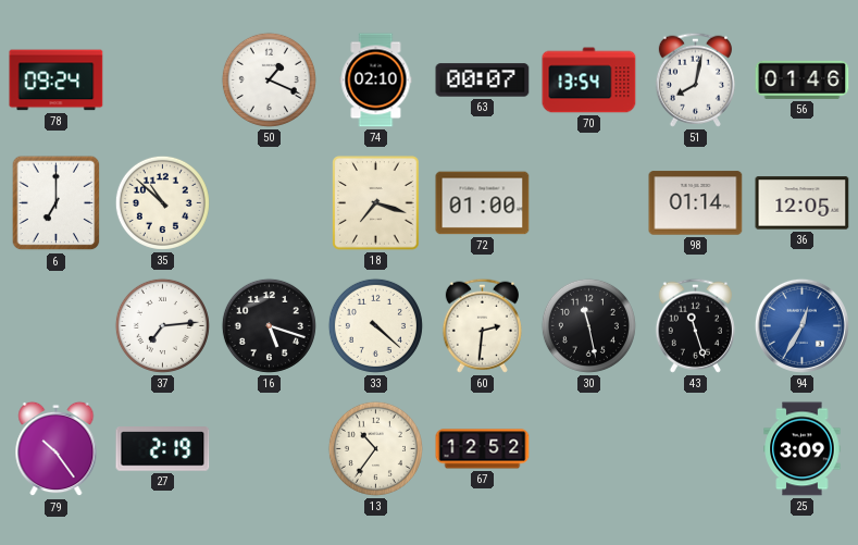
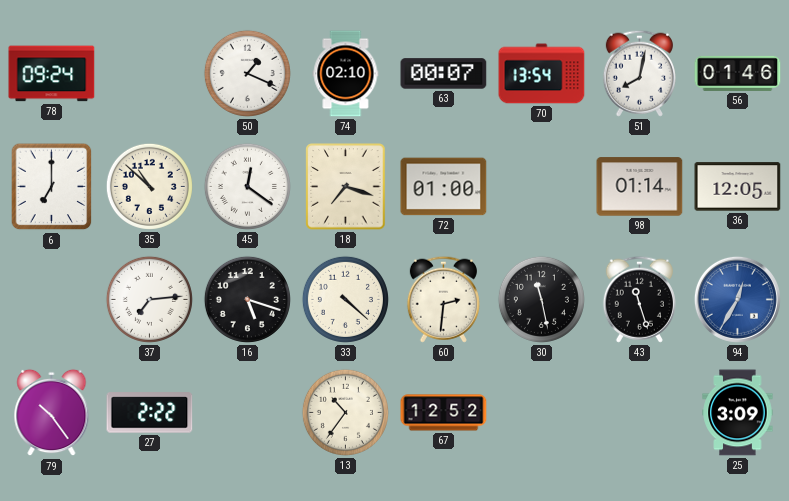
45: none -> 12:21 (247, 186)
27: 2:19 -> 2:22 (150, 413)
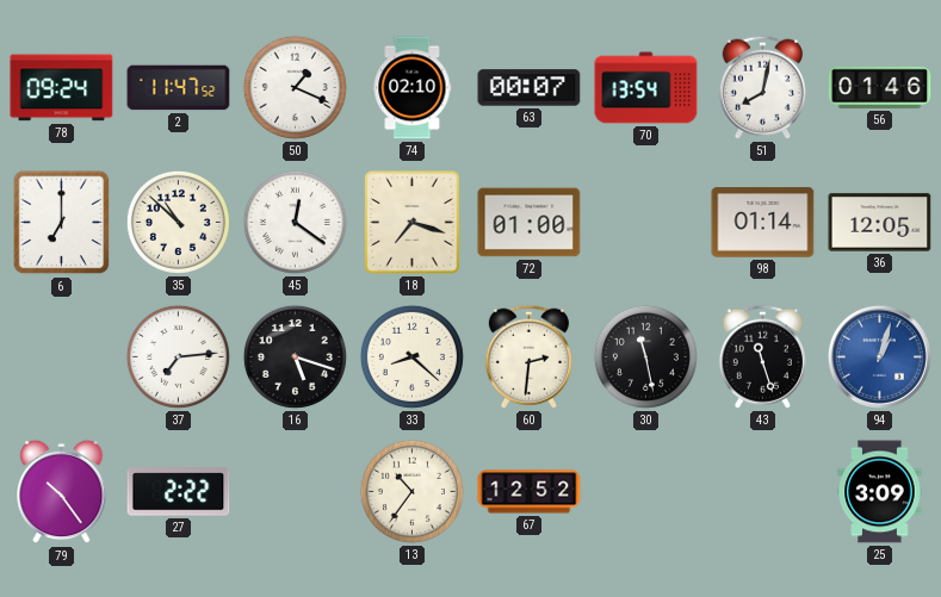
2: none -> 11:47 (179, 88)
33: 4:22 -> 8:22 (411, 356)
94: 12:35 -> 1:03 (879, 356)
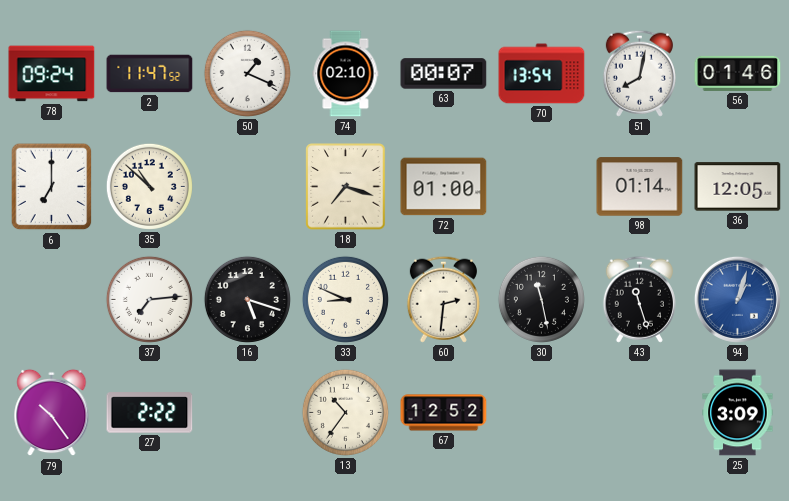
45: 12:21 -> none (295, 222)
33: 8:22 -> 8:49 (345, 299)
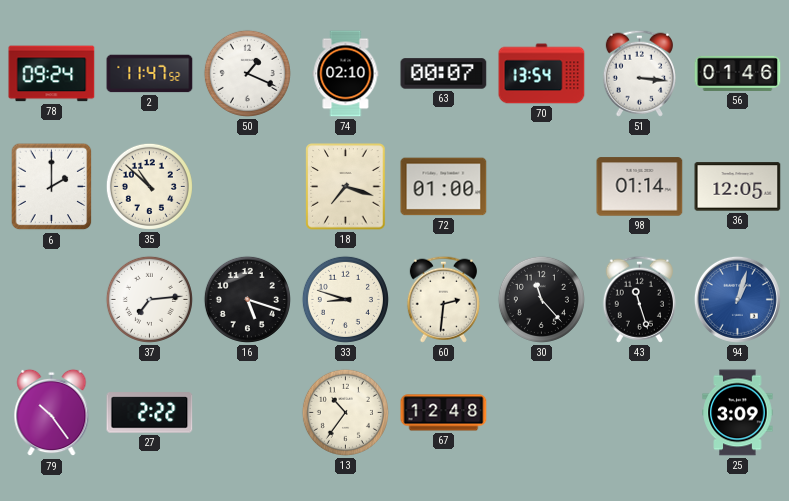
51: 8:02 -> 3:16 (639, 73)
6: 7:00 -> 2:00 (52, 187)
33: 8:49 -> 8:48 (345, 299)
30: 11:28 -> 11:23 (541, 299)
67: 12:52 -> 12:48 (444, 413)
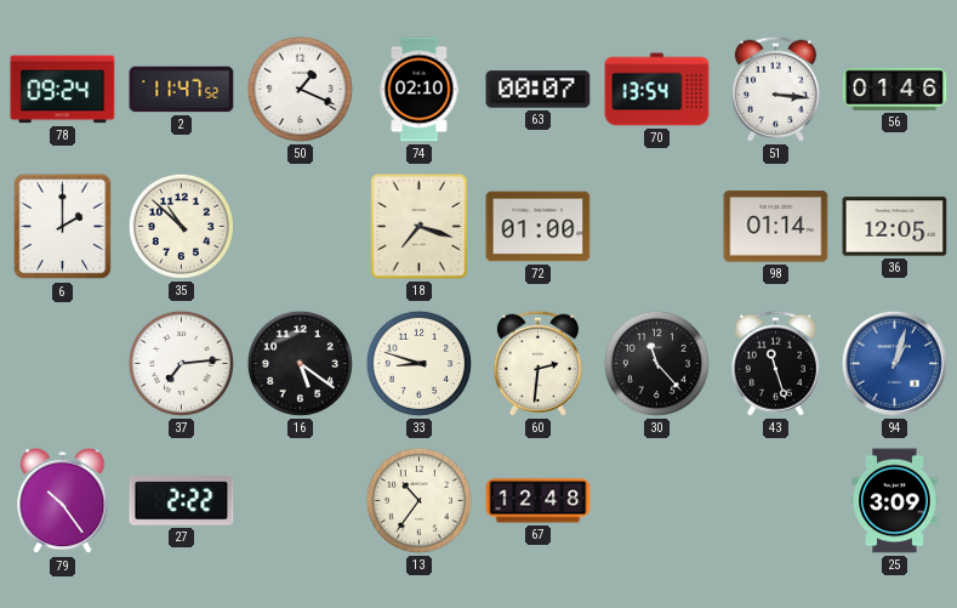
16: 5:18 -> 5:21 (300, 363)
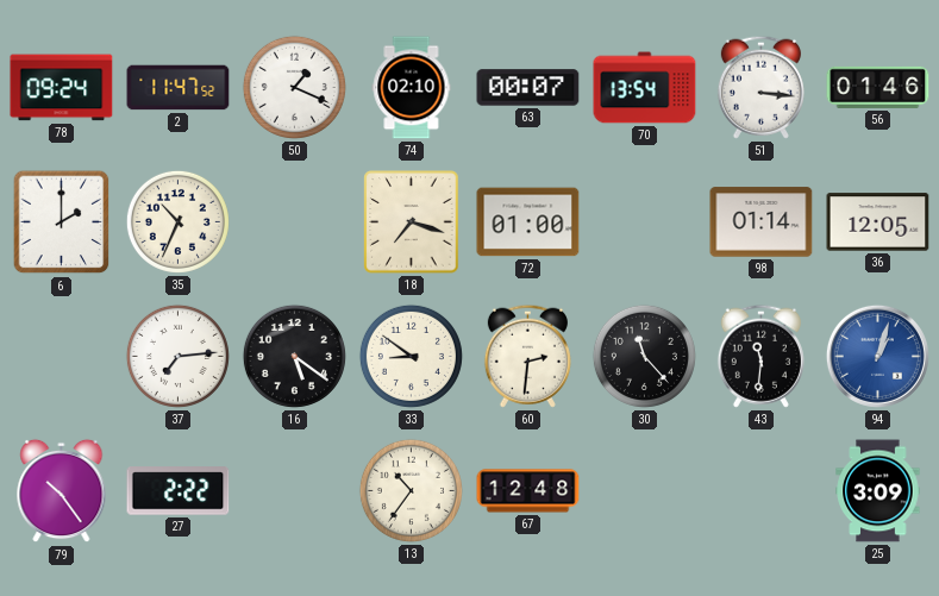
35: 10:52 -> 10:34 (177, 221)
33: 8:48 -> 8:51 (411, 356)
43: 11:27 -> 11:31 (760, 356)
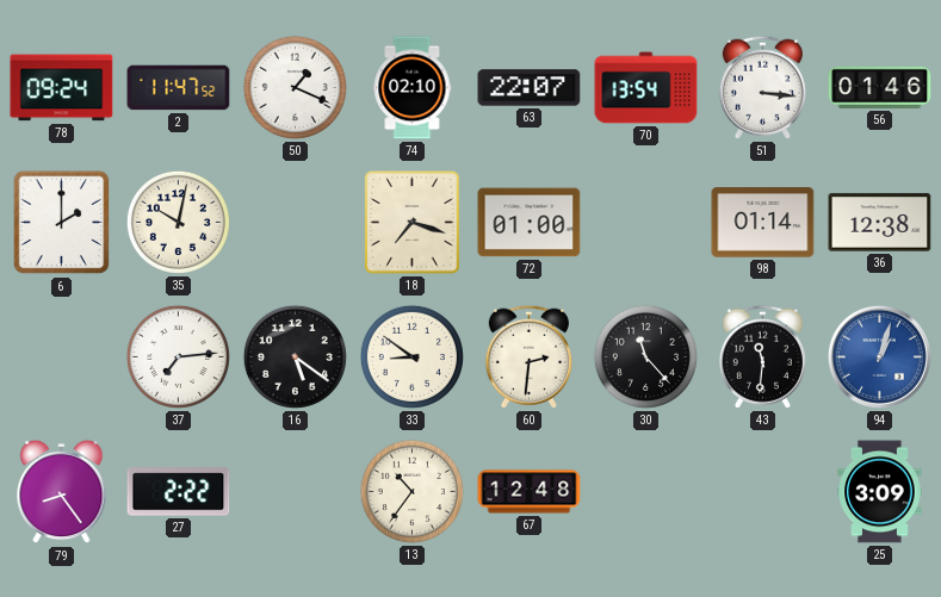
63: 00:07 -> 22:07 (530, 88)
35: 10:34 -> 10:02 (178, 222)
36: 12:05 -> 12:38 (880, 223)
79: 10:24 -> 8:24 (62, 492)
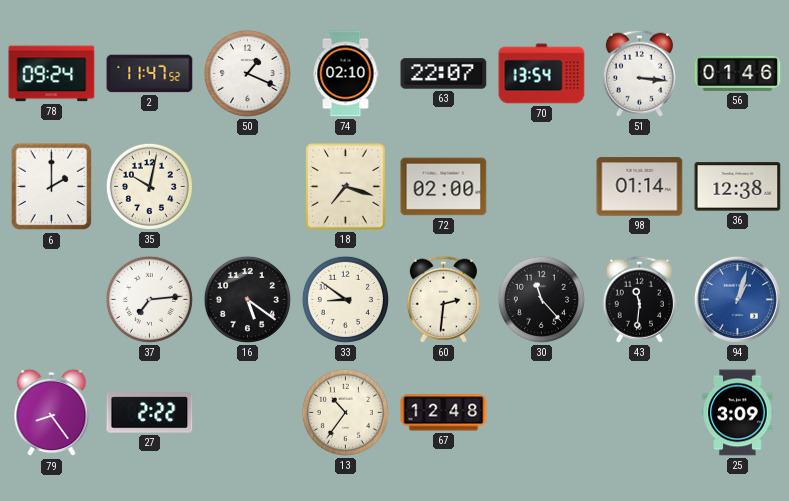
72: 01:00 -> 02:00 (444, 187)
